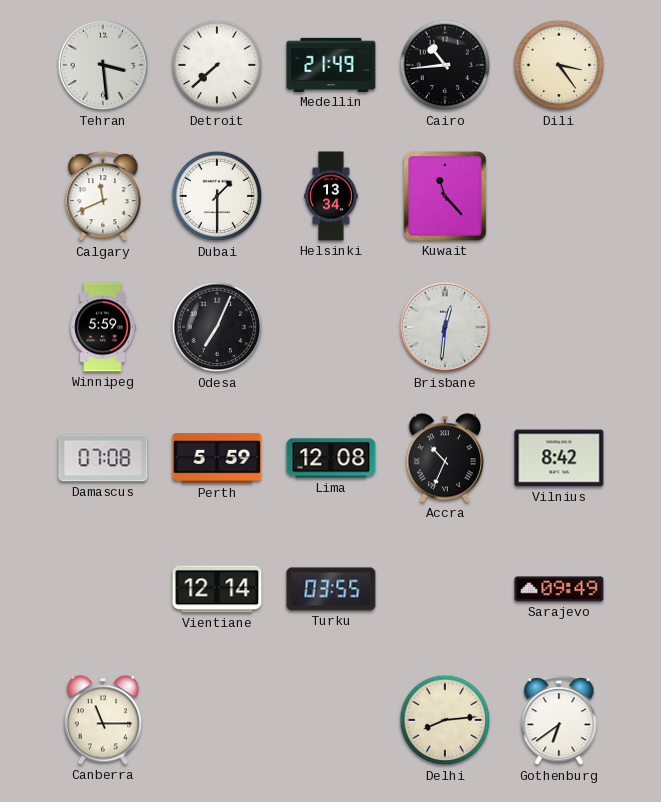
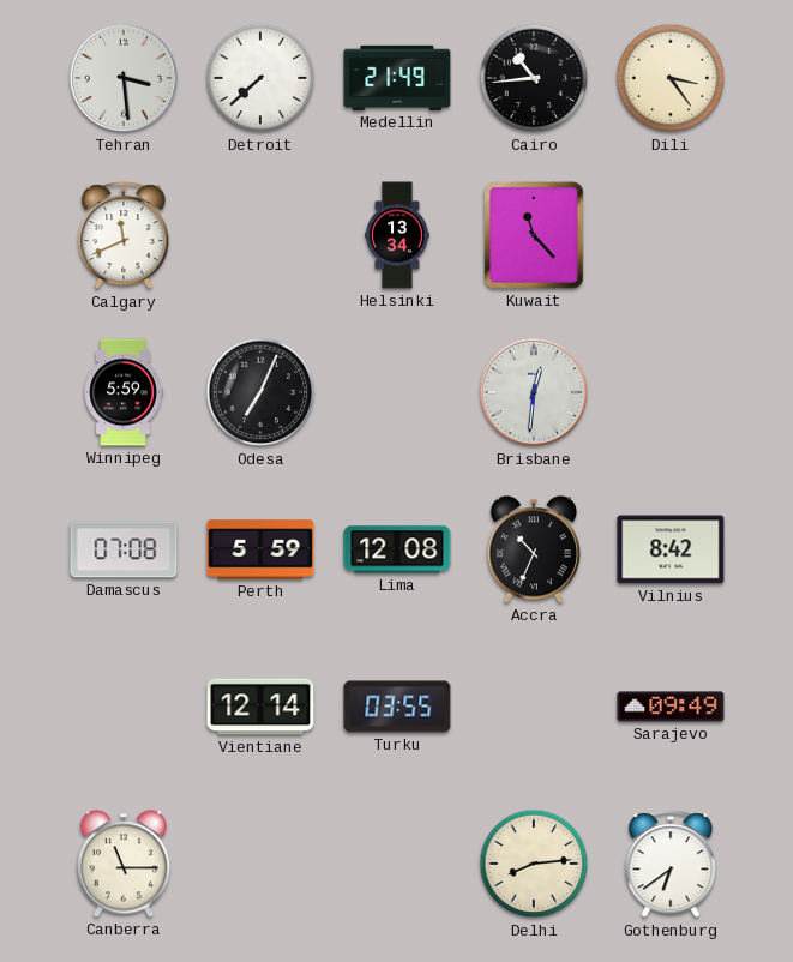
Dubai: 1:30 -> none (217, 196)
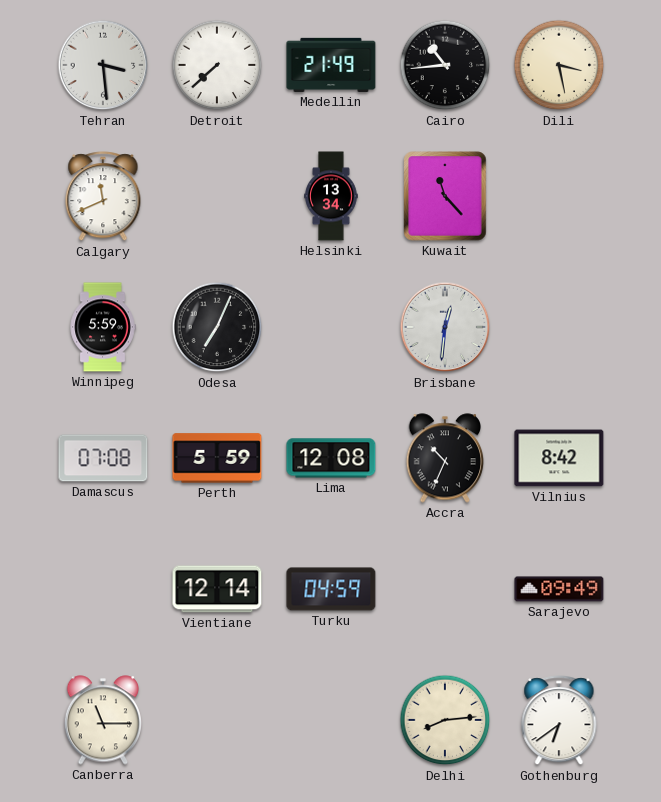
Dili: 3:24 -> 3:28 (559, 65)
Turku: 03:55 -> 04:59 (331, 589)
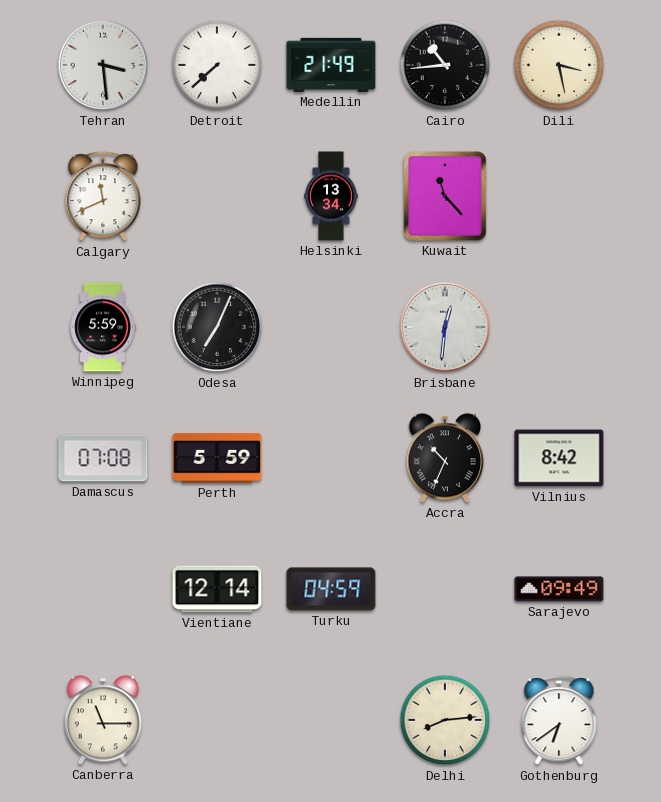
Lima: 12:08 -> none (331, 458)
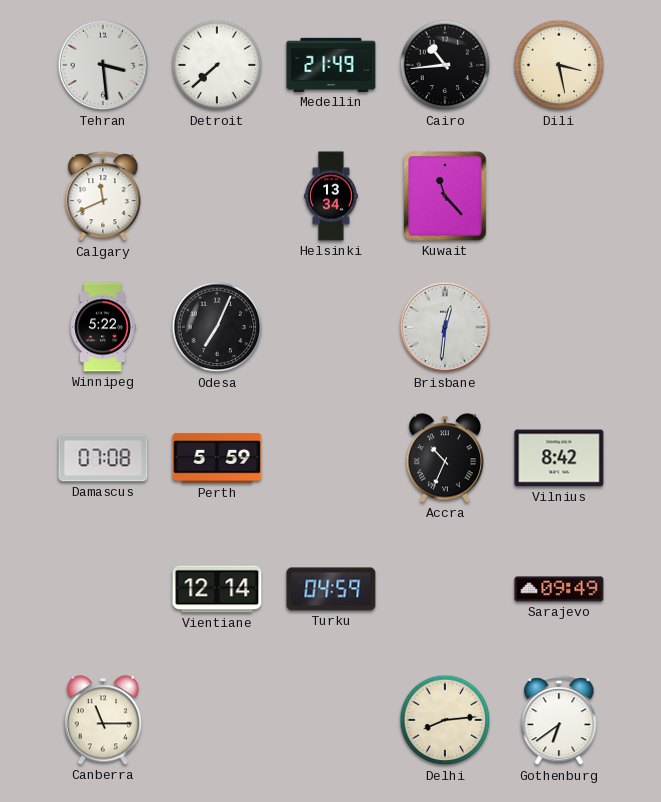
Winnipeg: 5:59 -> 5:22 (103, 327)
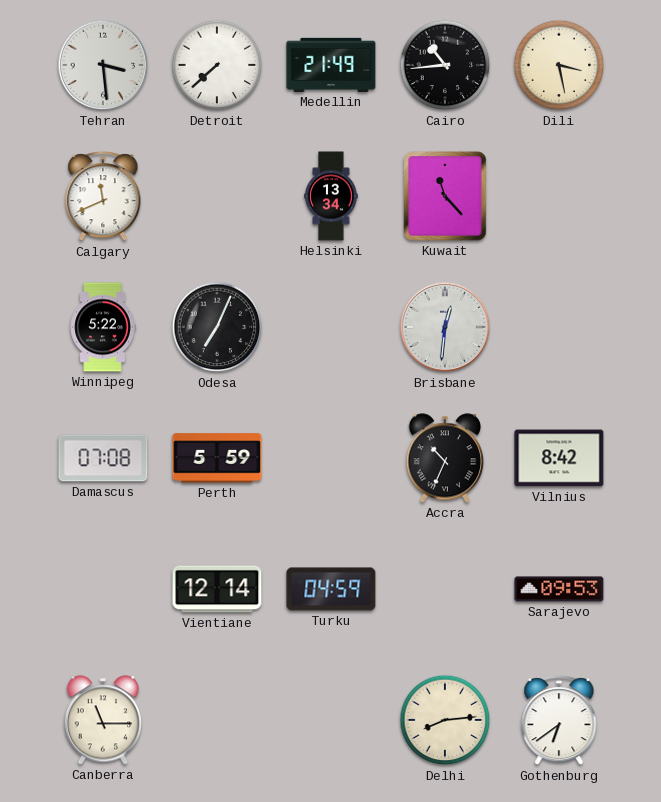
Sarajevo: 09:49 -> 09:53 (559, 589)
